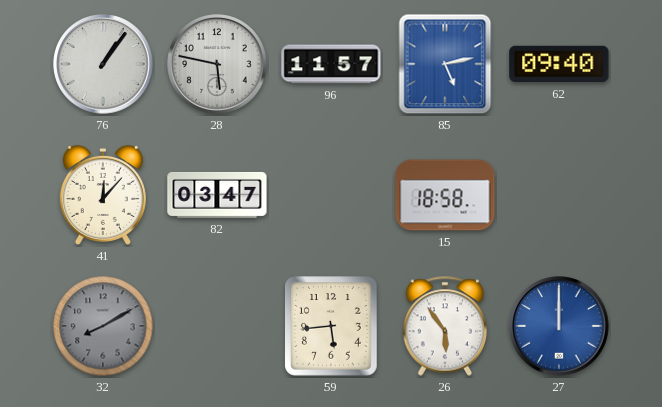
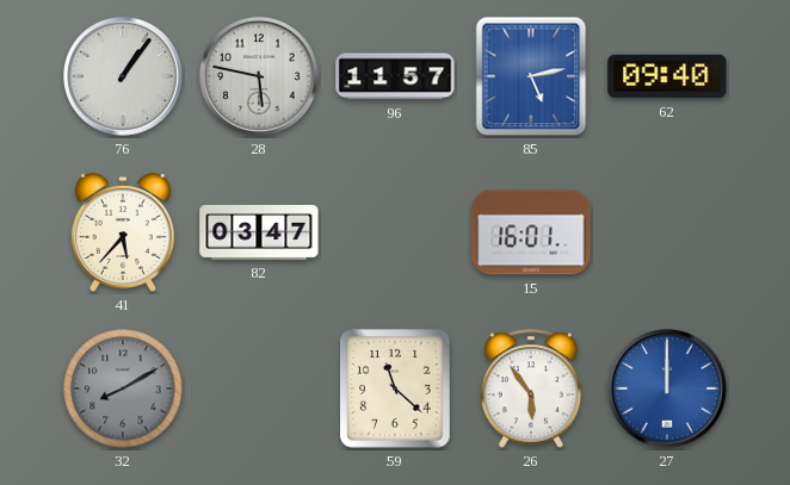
41: 12:07 -> 5:37 (123, 232)
15: 18:58 -> 16:01 (531, 232)
59: 5:44 -> 11:22 (395, 388)
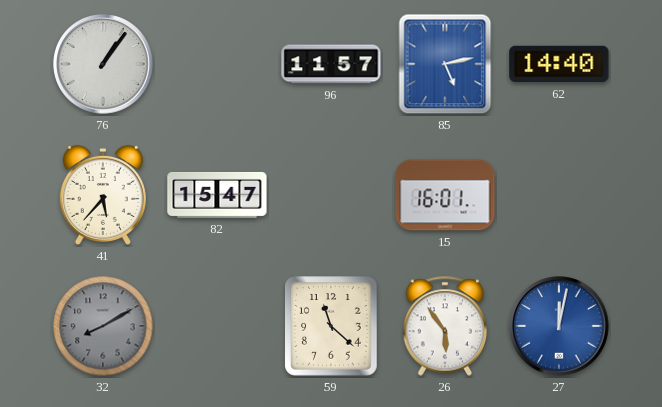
28: 5:47 -> none (259, 76)
62: 09:40 -> 14:40 (559, 64)
82: 03:47 -> 15:47 (217, 195)
27: 12:00 -> 12:02 (559, 326)
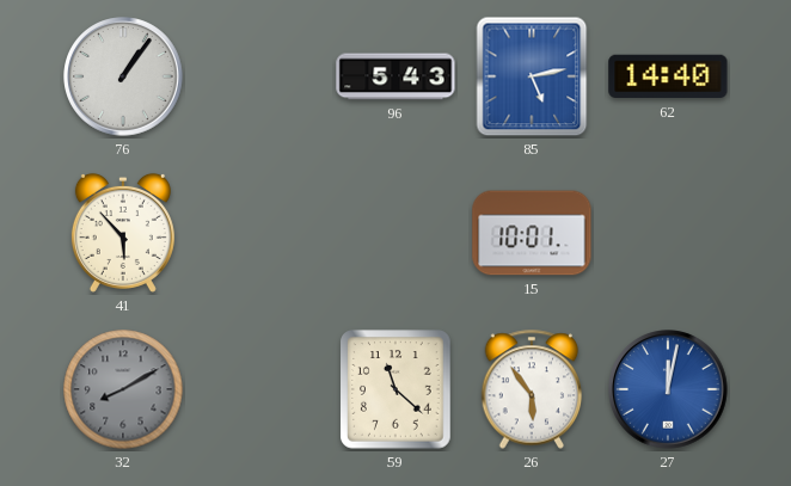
96: 11:57 -> 5:43 (395, 76)
41: 5:37 -> 5:53 (123, 233)
82: 15:47 -> none (217, 195)
15: 16:01 -> 10:01 (532, 233)
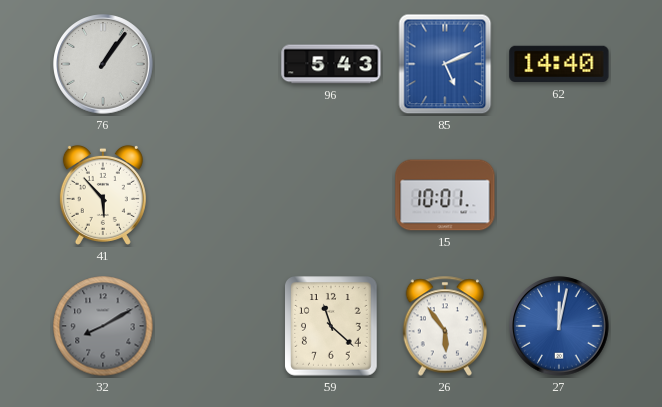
85: 5:13 -> 5:11 (445, 64)
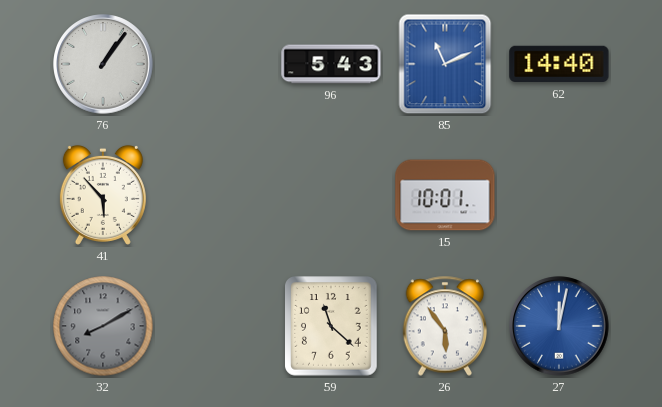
85: 5:11 -> 11:11 (445, 64)
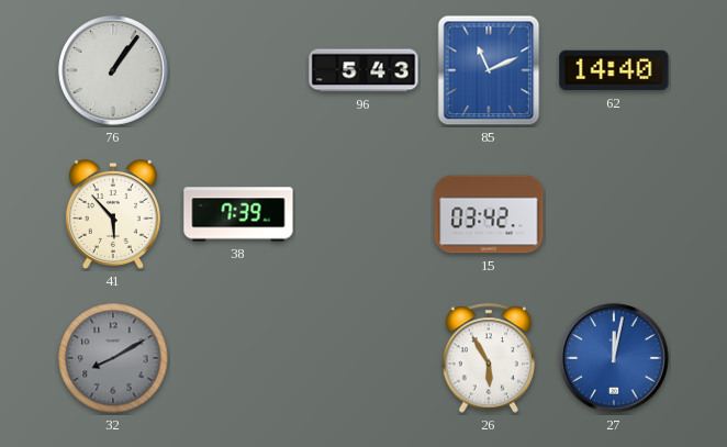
38: none -> 7:39 (238, 214)
15: 10:01 -> 03:42 (489, 214)
59: 11:22 -> none (331, 326)
26: 5:54 -> 5:55 (489, 358)
